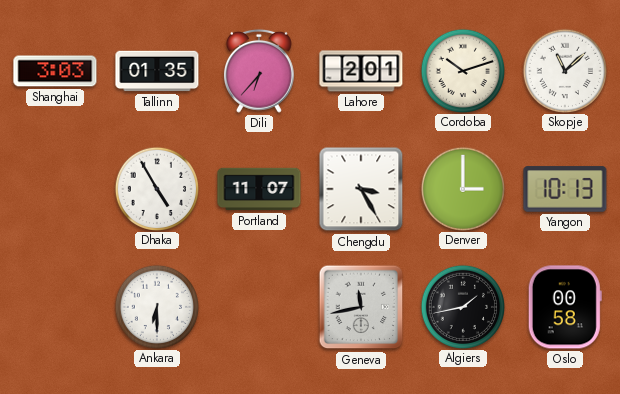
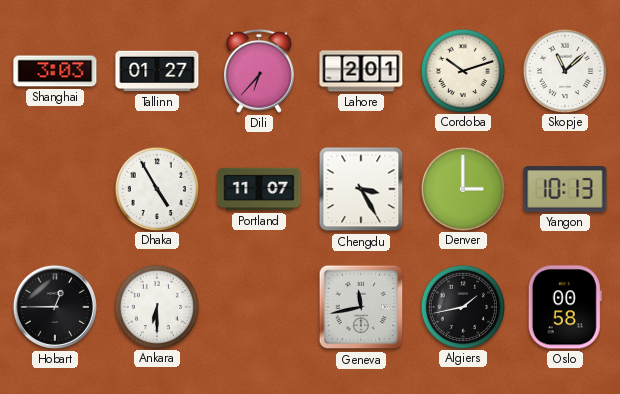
Tallinn: 01:35 -> 01:27 (157, 71)
Hobart: none -> 12:45 (55, 307)
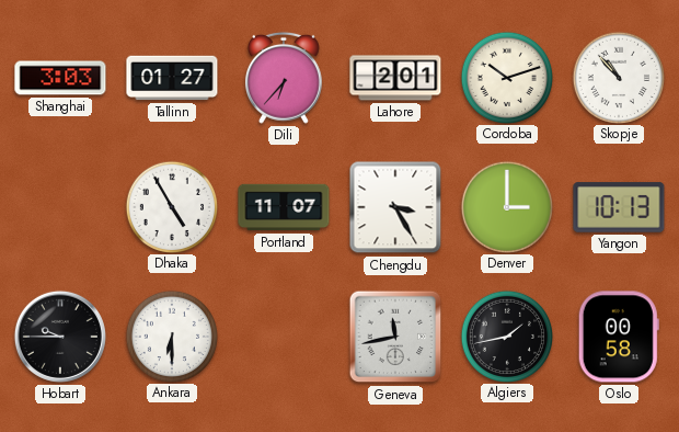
Skopje: 11:08 -> 10:53 (618, 77)
Hobart: 12:45 -> 9:45 (60, 337)
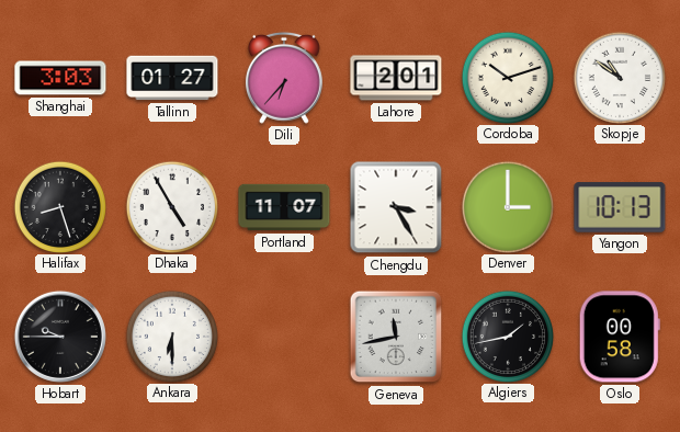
Skopje: 10:53 -> 10:51 (619, 77)
Halifax: none -> 8:27 (59, 206)
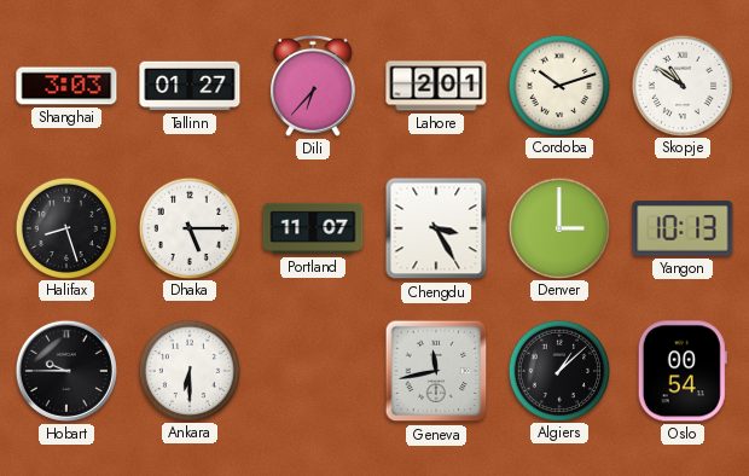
Dhaka: 4:55 -> 5:15 (188, 227)
Algiers: 1:43 -> 1:08 (558, 370)
Oslo: 00:58 -> 00:54 (683, 371)
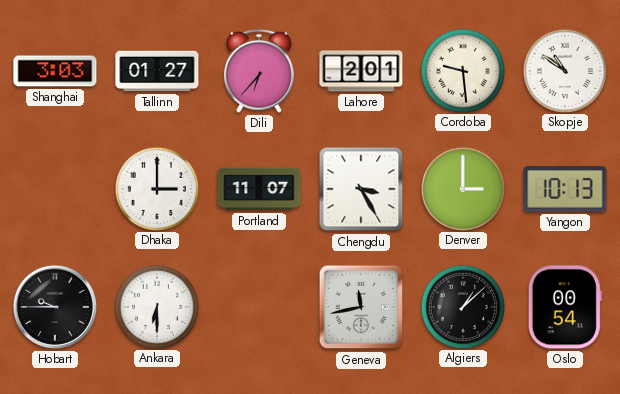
Cordoba: 10:12 -> 9:29 (462, 70)
Halifax: 8:27 -> none (65, 227)
Dhaka: 5:15 -> 3:00 (156, 188)
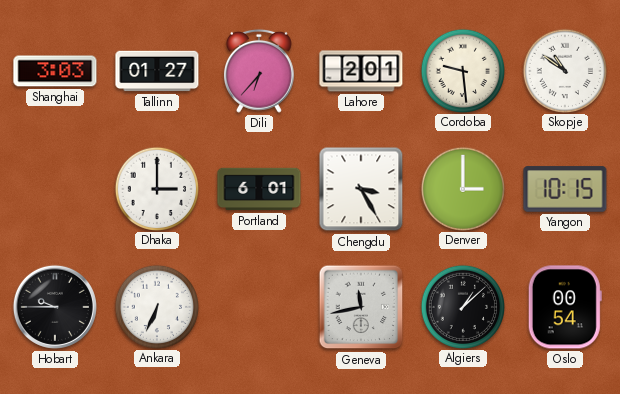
Portland: 11:07 -> 6:01 (259, 189)
Yangon: 10:13 -> 10:15 (565, 189)
Ankara: 6:30 -> 6:34 (156, 306)
